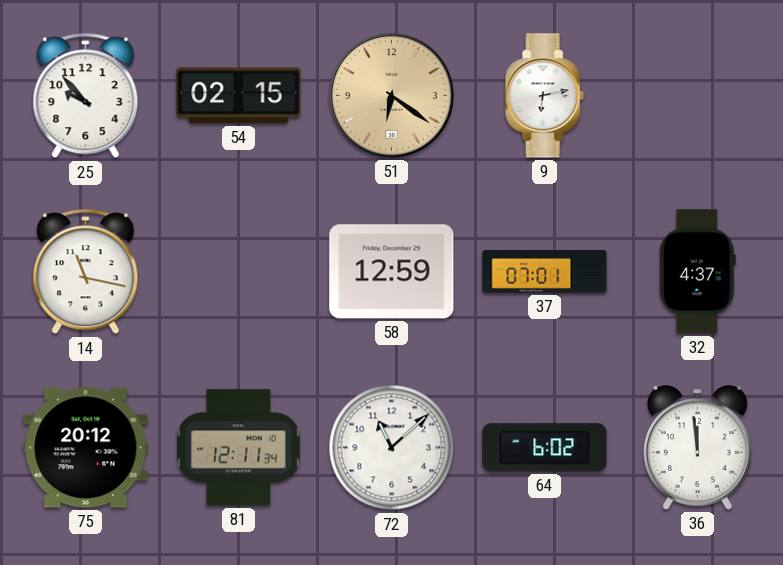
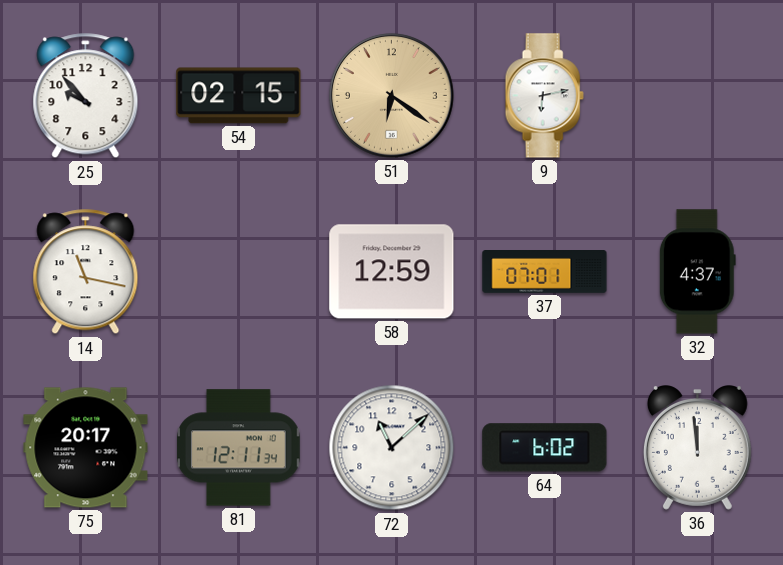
75: 20:12 -> 20:17 (86, 448)
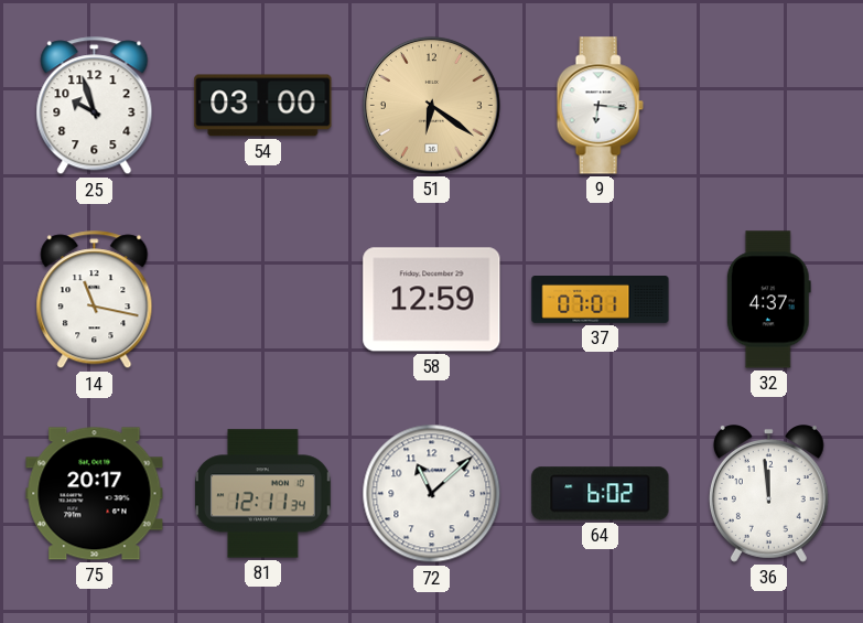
25: 9:53 -> 9:57 (95, 106)
54: 02:15 -> 03:00 (263, 106)
9: 6:13 -> 6:16 (600, 106)
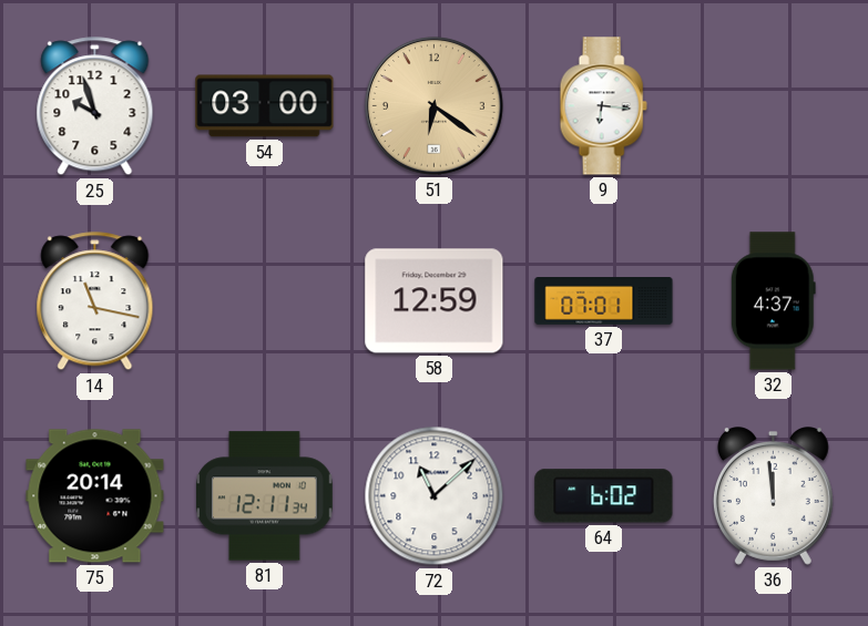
75: 20:17 -> 20:14 (95, 496)
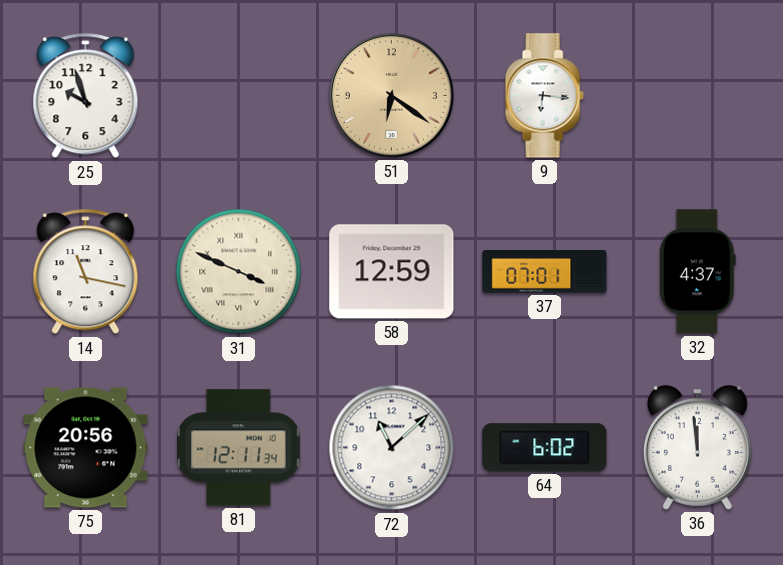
54: 03:00 -> none (265, 106)
31: none -> 3:49 (239, 272)
75: 20:14 -> 20:56 (86, 448)
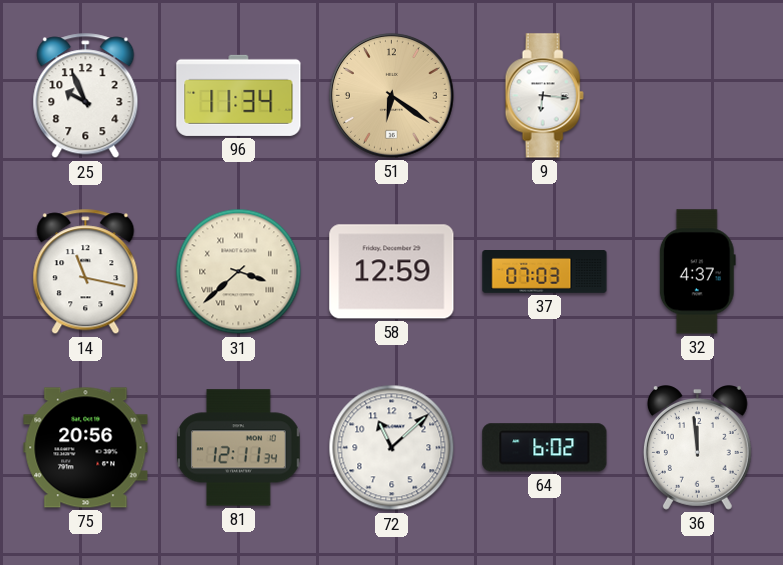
25: 9:57 -> 9:56 (86, 96)
96: none -> 11:34 (239, 95)
31: 3:49 -> 3:38 (239, 272)
37: 07:01 -> 07:03 (545, 272)
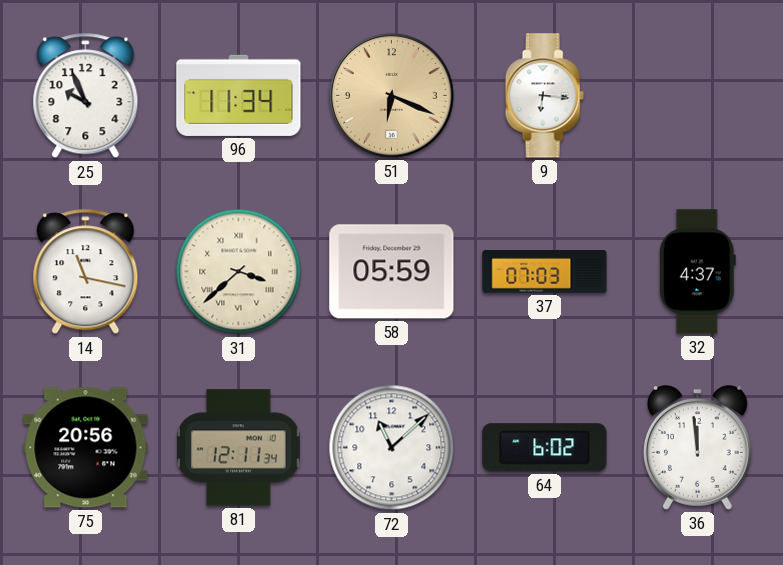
51: 6:21 -> 6:19 (391, 95)
58: 12:59 -> 05:59 (392, 272)
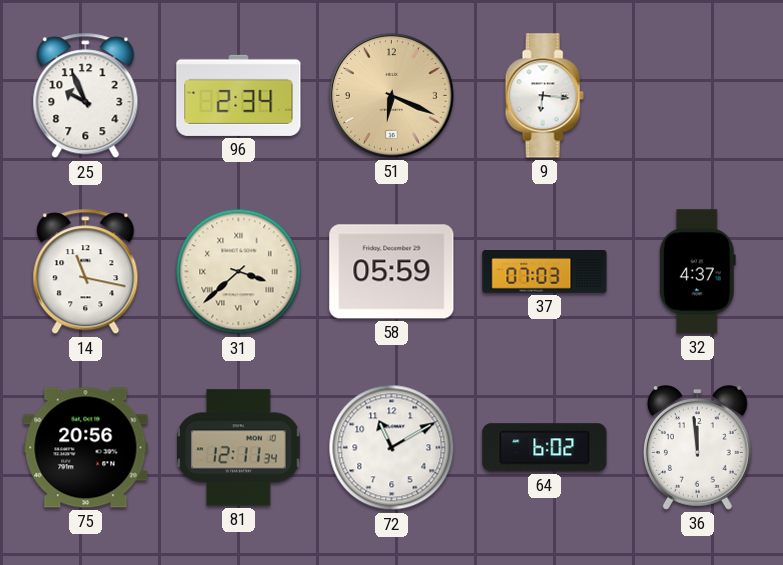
96: 11:34 -> 2:34 (239, 95)
72: 11:08 -> 11:10 (392, 448)
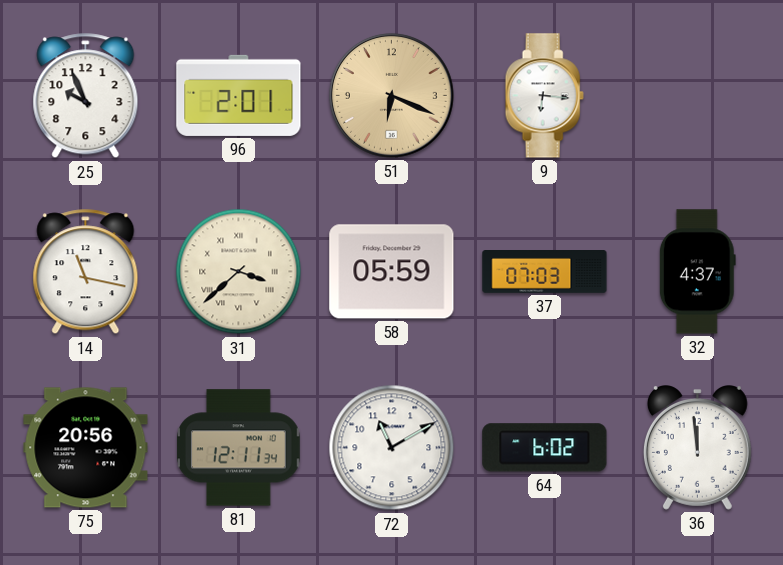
96: 2:34 -> 2:01 (239, 95)
